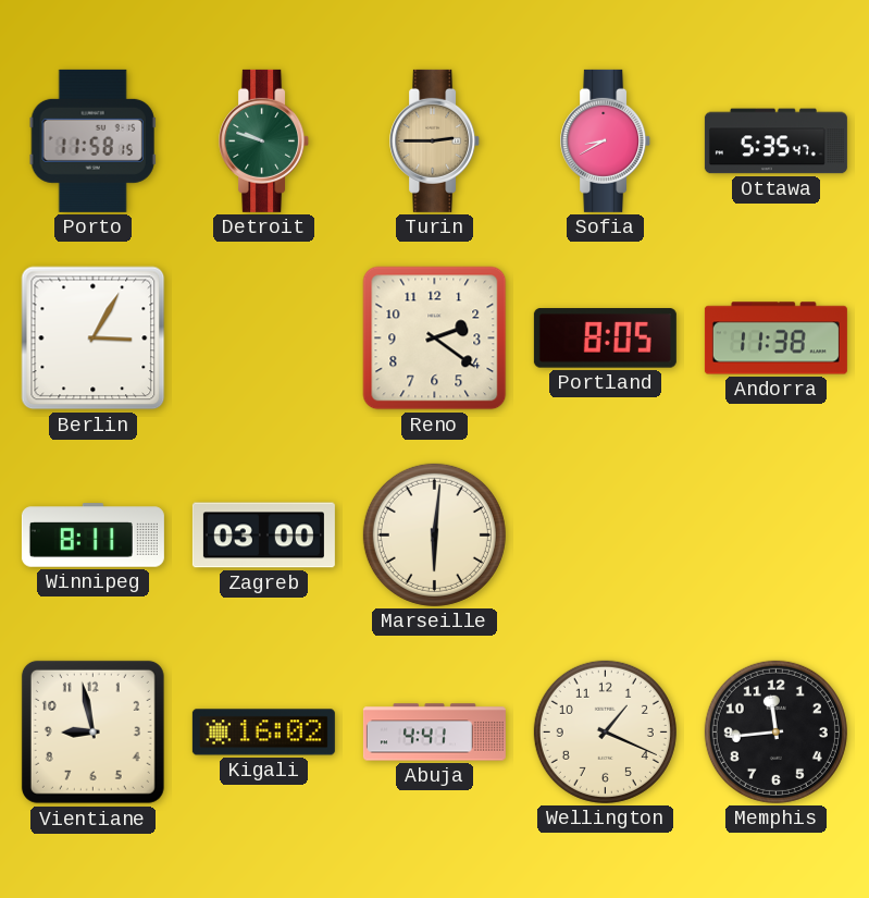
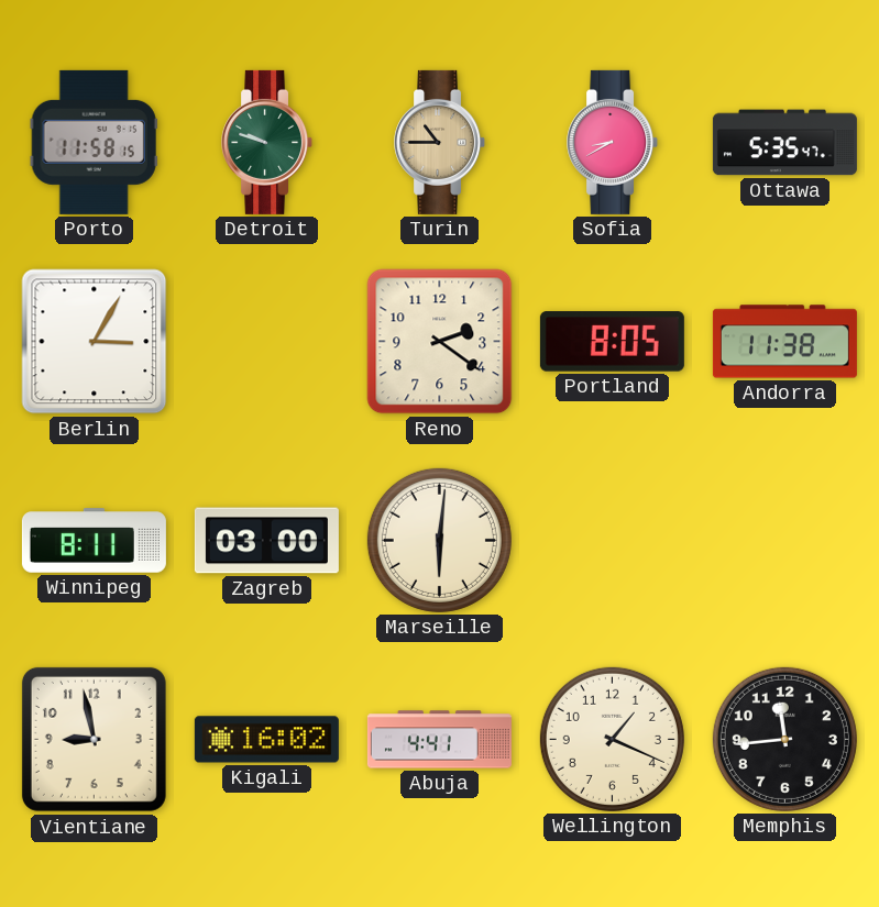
Turin: 2:45 -> 10:45 (440, 142)
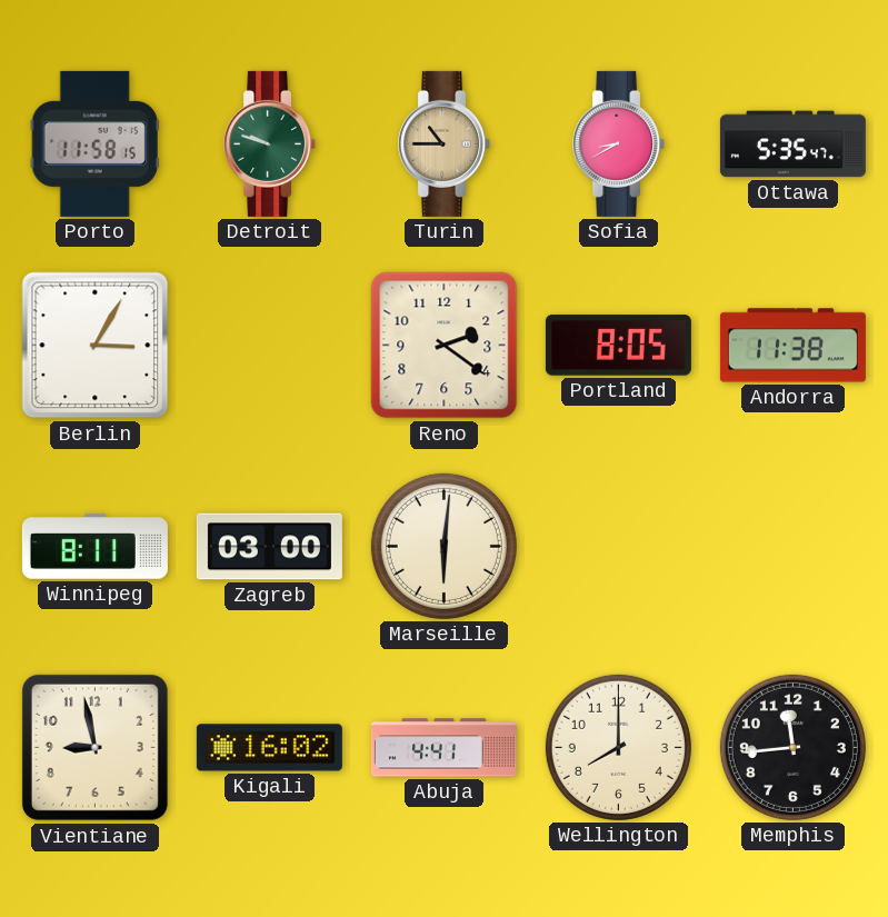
Wellington: 1:19 -> 8:00 (618, 747)
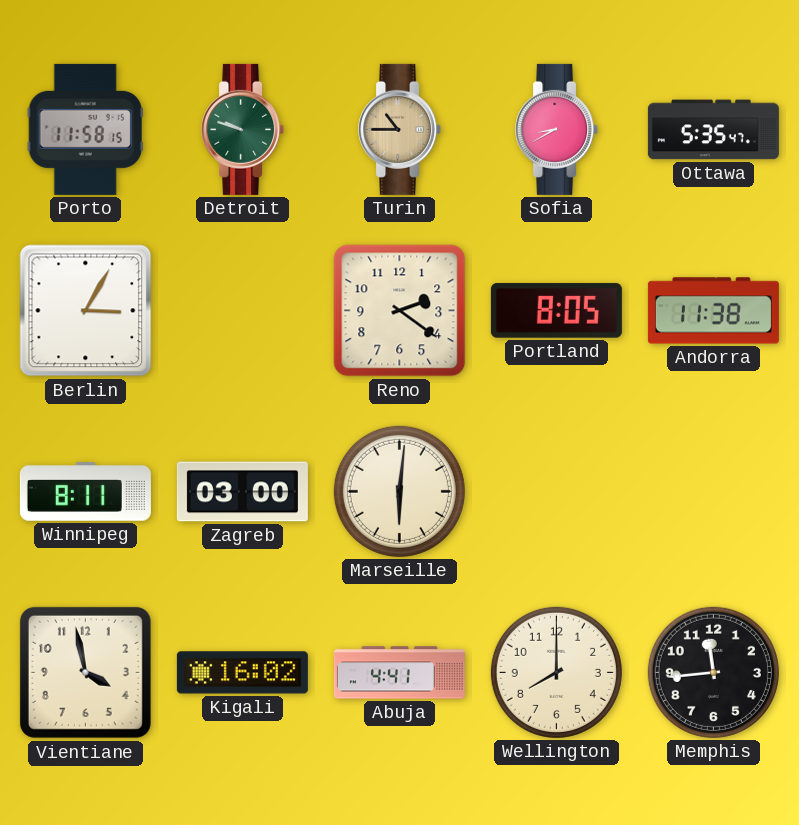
Vientiane: 8:58 -> 3:58 (85, 672)
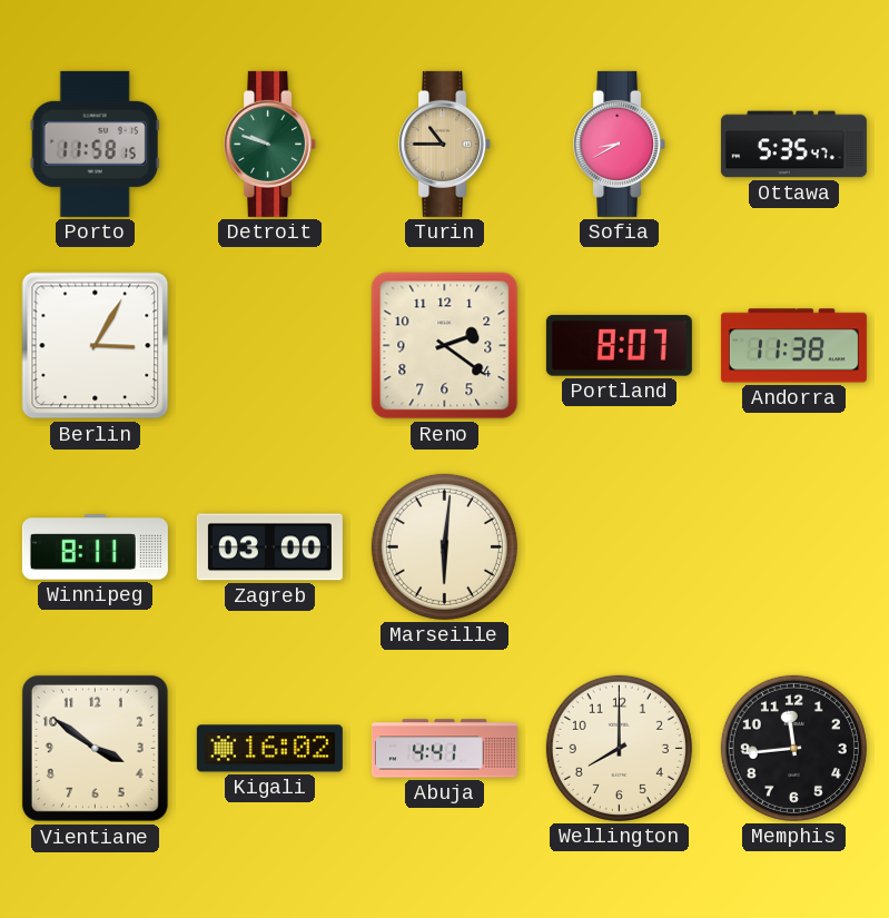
Portland: 8:05 -> 8:07 (619, 346)
Vientiane: 3:58 -> 3:51 (95, 748)
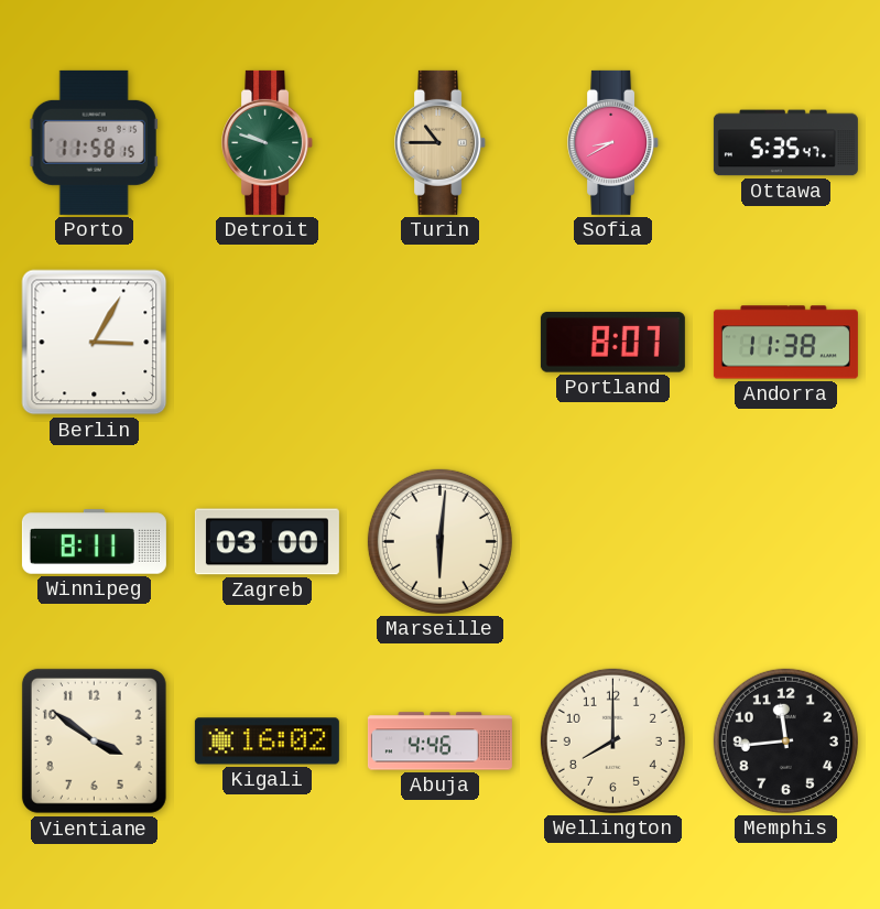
Reno: 2:21 -> none (445, 346)
Abuja: 4:41 -> 4:46 (439, 742)
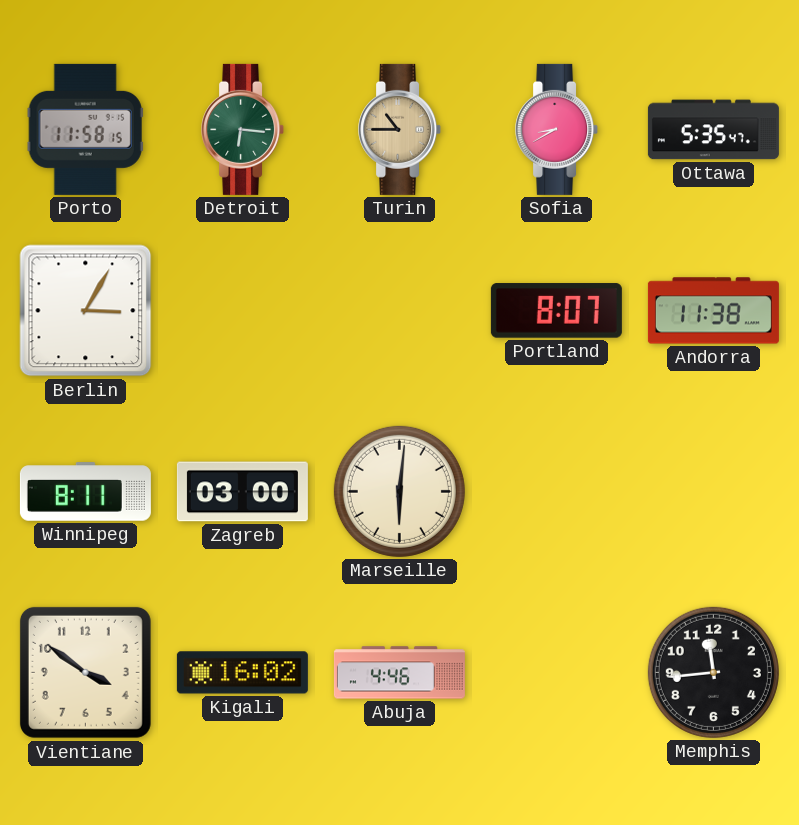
Detroit: 9:48 -> 6:16 (243, 129)
Wellington: 8:00 -> none (612, 740)
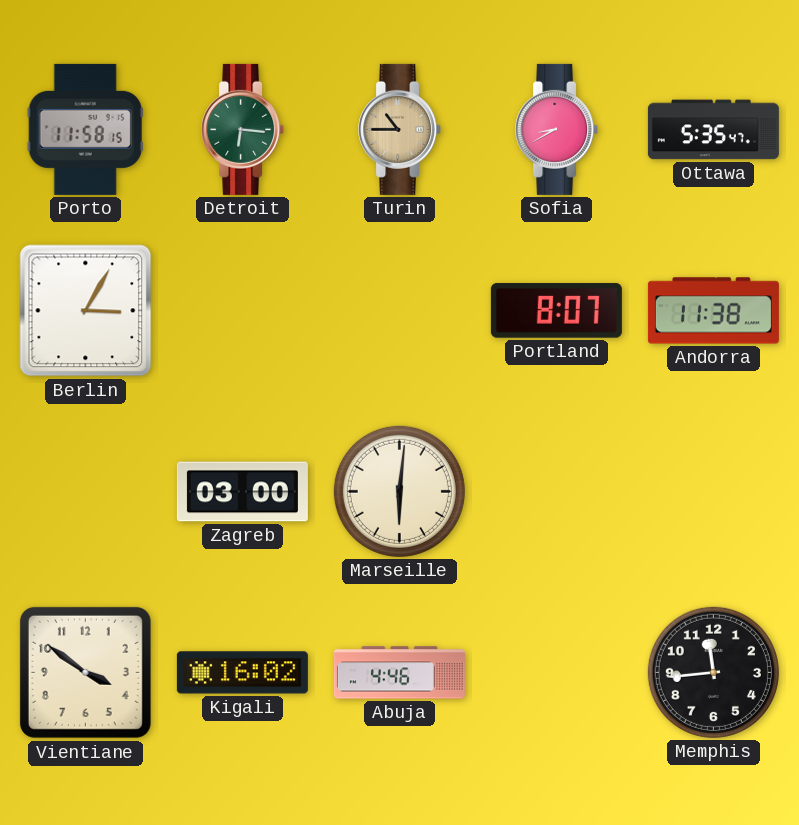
Winnipeg: 8:11 -> none (85, 492)
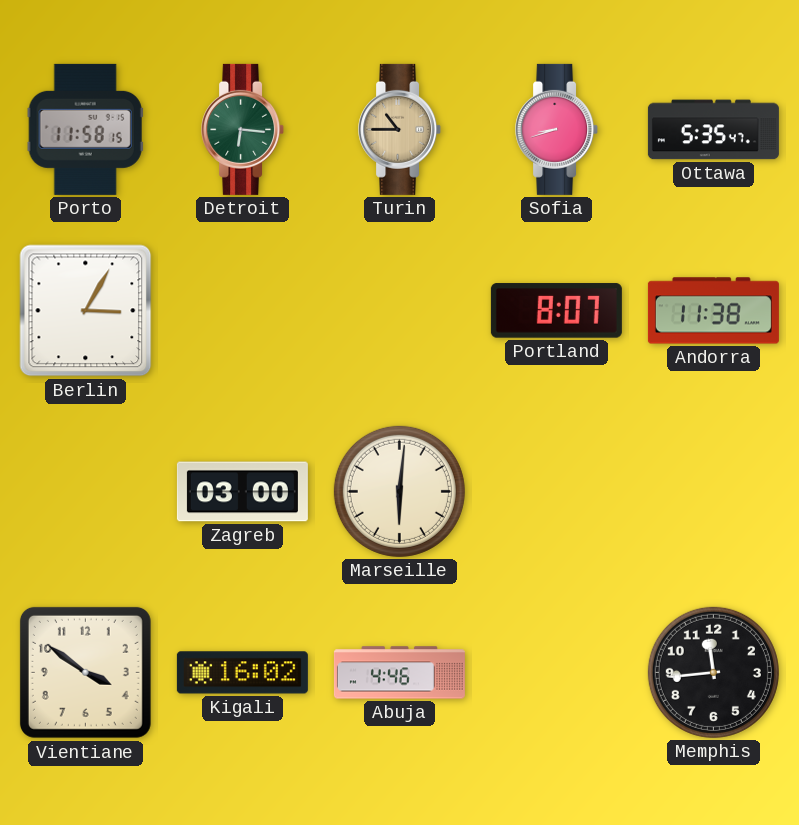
Sofia: 8:40 -> 8:42 (557, 129)
